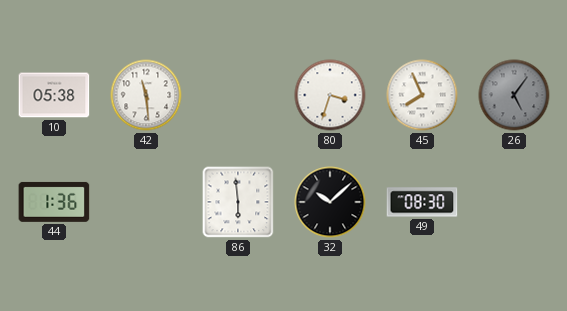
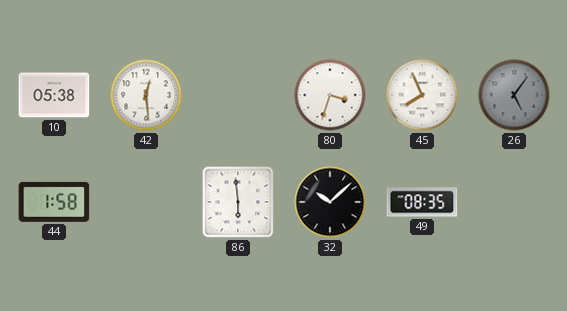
42: 11:29 -> 12:29 (146, 95)
44: 1:36 -> 1:58 (54, 202)
49: 08:30 -> 08:35 (422, 202)
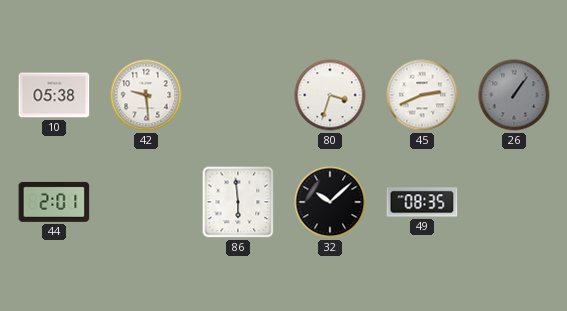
42: 12:29 -> 9:29 (146, 95)
45: 7:56 -> 2:41 (422, 95)
26: 5:06 -> 1:06 (514, 95)
44: 1:58 -> 2:01 (54, 202)
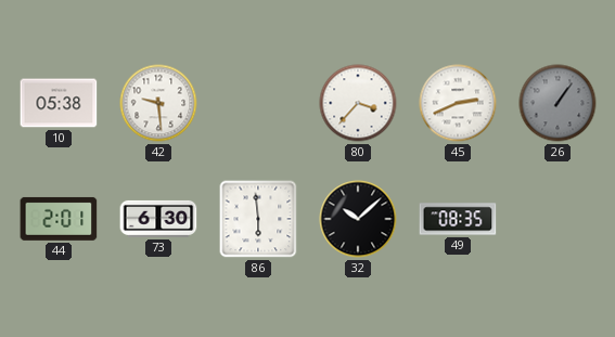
80: 3:33 -> 3:37 (358, 103)
73: none -> 6:30 (158, 219)
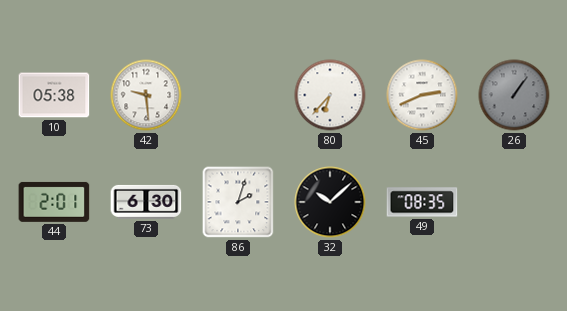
80: 3:37 -> 6:37 (330, 95)
86: 5:59 -> 2:03 (238, 202)
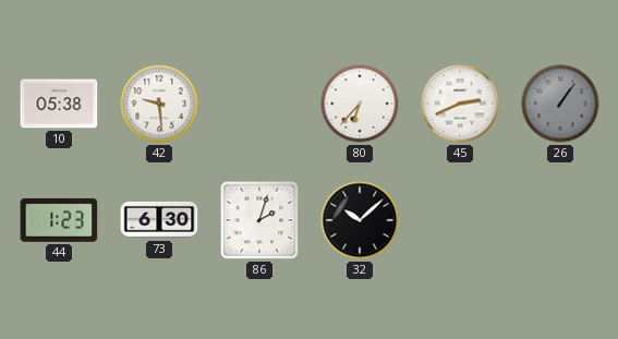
44: 2:01 -> 1:23 (59, 220)
49: 08:35 -> none (422, 202)
